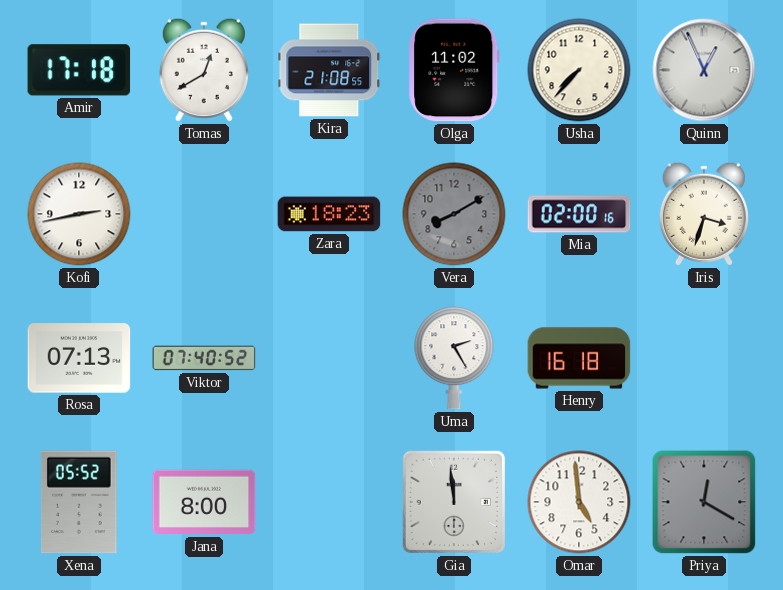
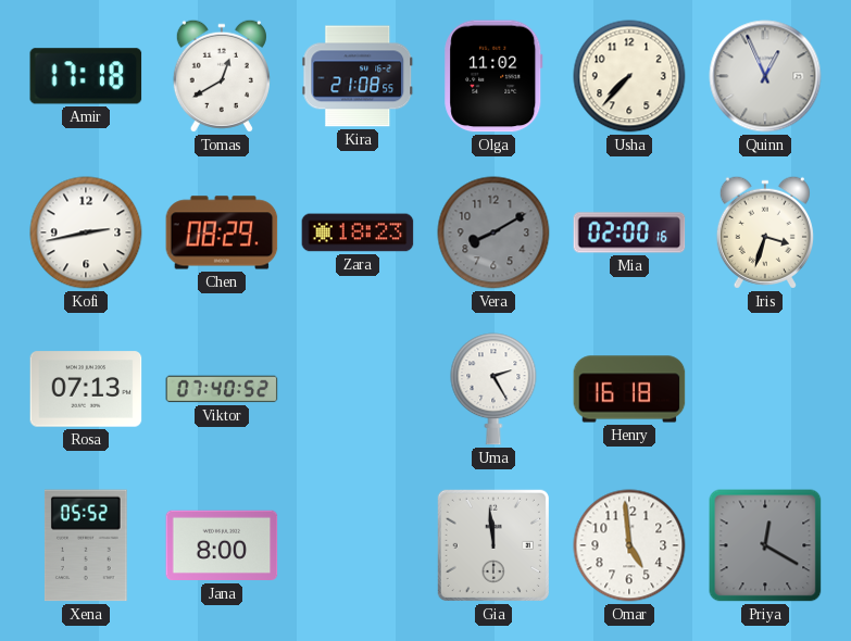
Chen: none -> 08:29 (222, 232)
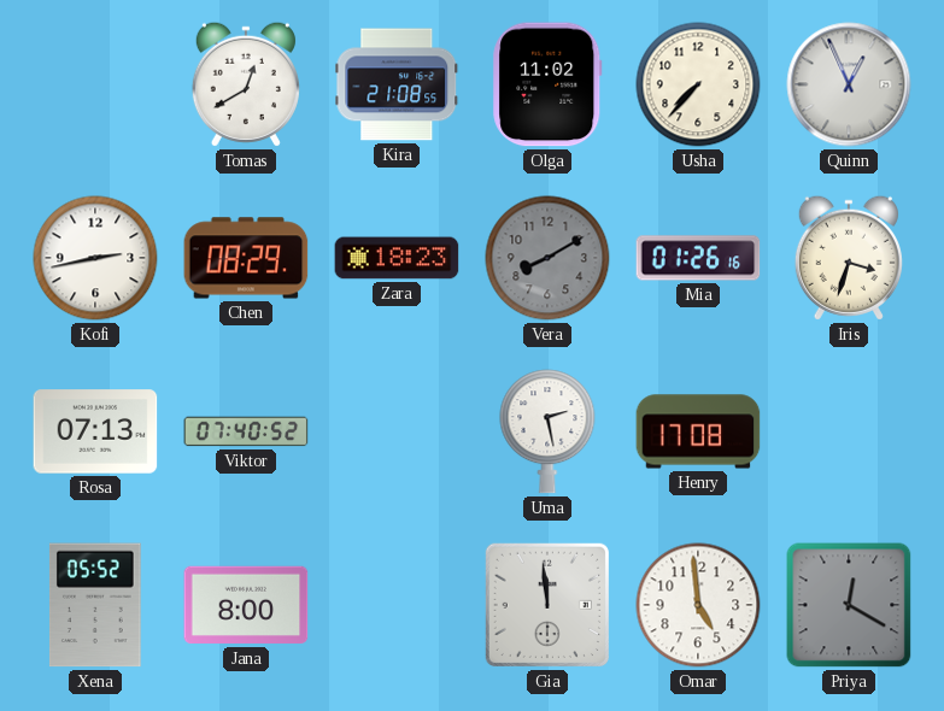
Amir: 17:18 -> none (86, 76)
Mia: 02:00 -> 01:26 (698, 258)
Uma: 2:25 -> 2:28 (547, 431)
Henry: 16:18 -> 17:08 (698, 431)
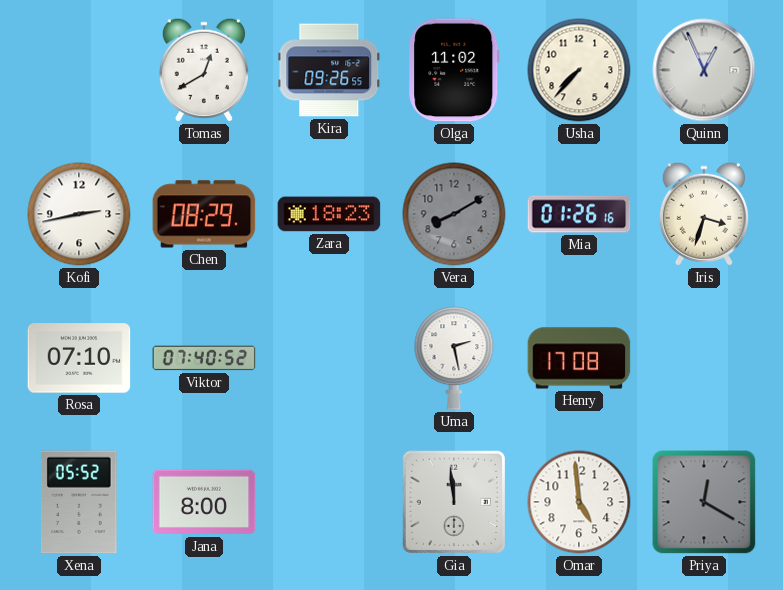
Kira: 21:08 -> 09:26 (329, 70)
Rosa: 07:13 -> 07:10 (79, 358)
